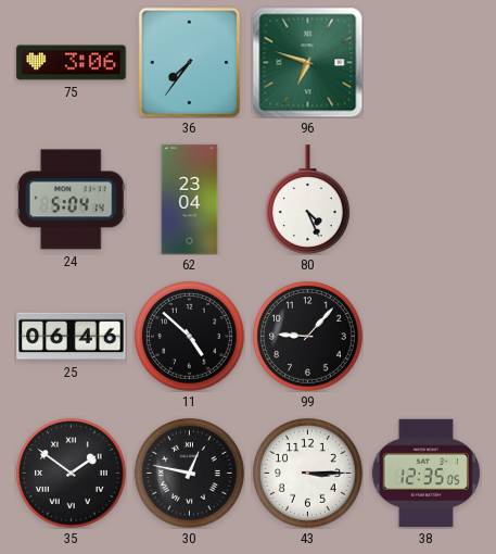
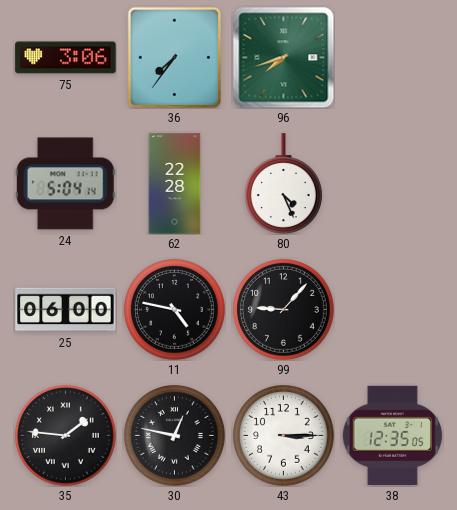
96: 6:48 -> 7:42 (283, 57)
62: 23:04 -> 22:28 (175, 184)
25: 06:46 -> 06:00 (66, 310)
11: 4:52 -> 4:47 (175, 310)
35: 1:51 -> 1:46 (66, 436)
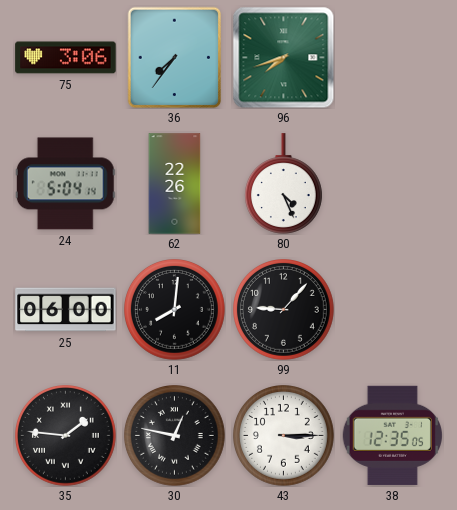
62: 22:28 -> 22:26 (175, 184)
11: 4:47 -> 8:01 (175, 310)
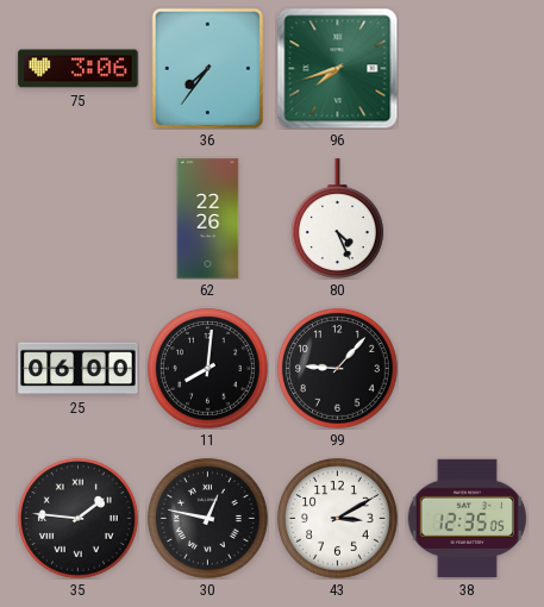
24: 5:04 -> none (65, 184)
43: 3:15 -> 3:10 (338, 519)
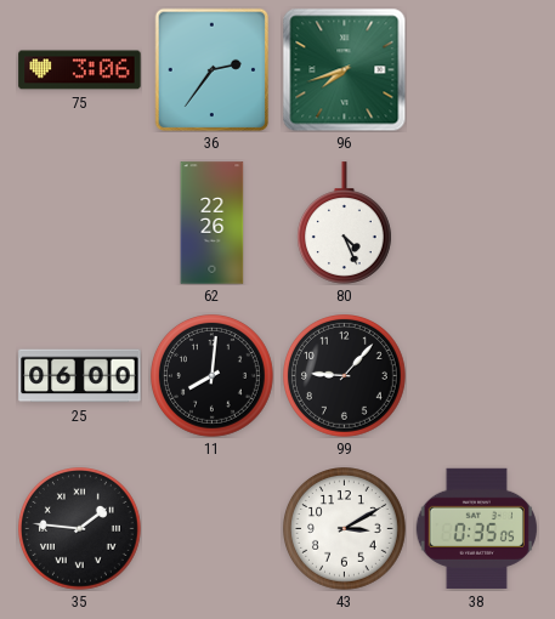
36: 7:36 -> 2:36 (213, 69)
30: 12:47 -> none (208, 519)
38: 12:35 -> 0:35 (476, 528)
